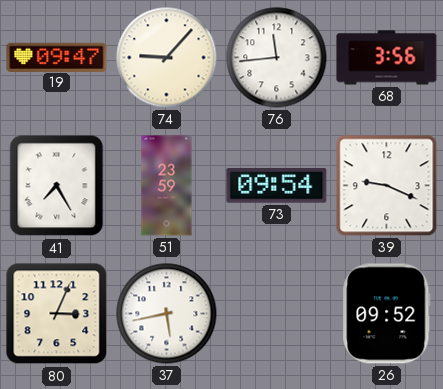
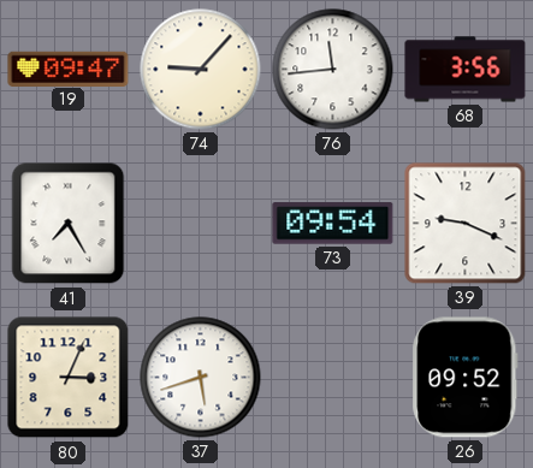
51: 23:59 -> none (167, 186)
37: 5:43 -> 5:42 (201, 378)
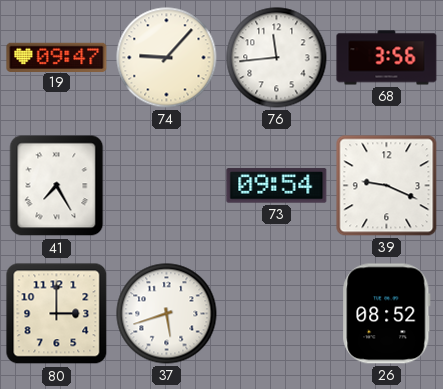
80: 3:04 -> 3:00 (57, 314)
26: 09:52 -> 08:52 (387, 314)
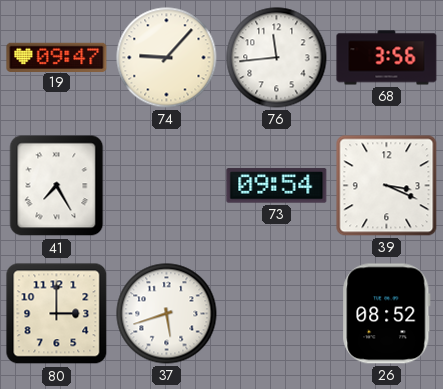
39: 9:19 -> 3:19 (387, 186)
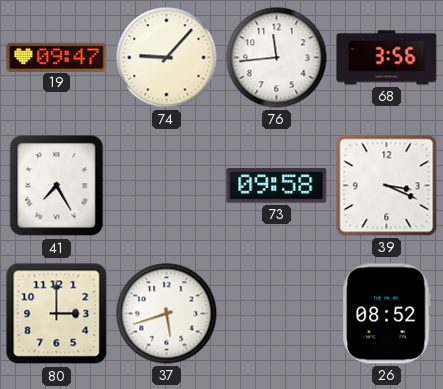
73: 09:54 -> 09:58 (277, 186)
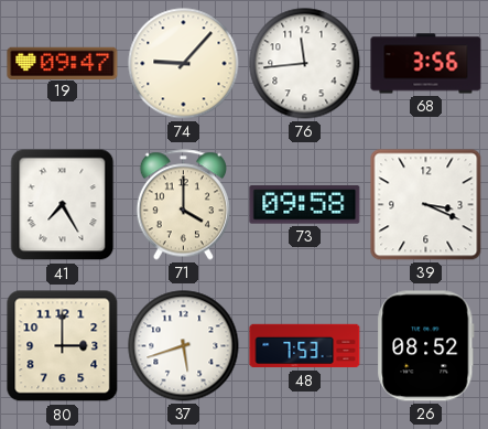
71: none -> 4:00 (183, 205)
48: none -> 7:53 (305, 346)
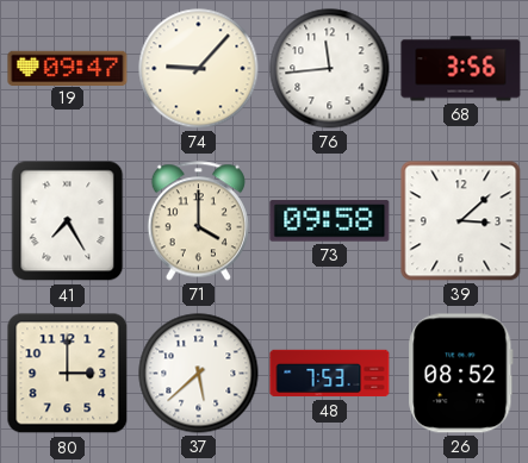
39: 3:19 -> 3:08 (461, 221)
37: 5:42 -> 5:38 (199, 374)
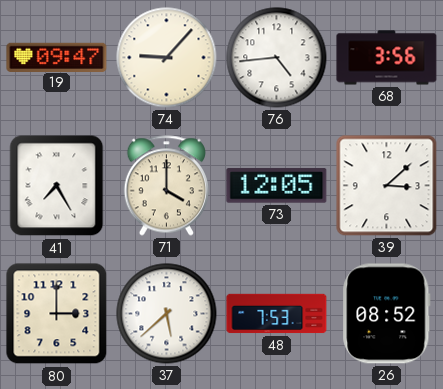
76: 11:44 -> 4:44 (277, 58)
73: 09:58 -> 12:05 (277, 186)
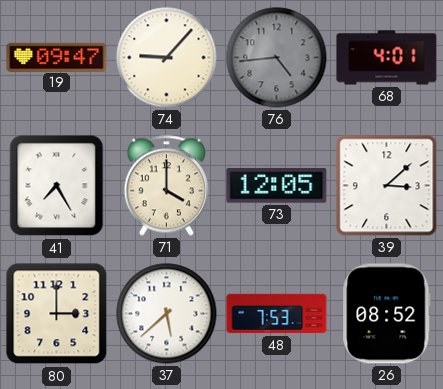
76 dial: white -> grey (277, 58)
68: 3:56 -> 4:01 (387, 58)
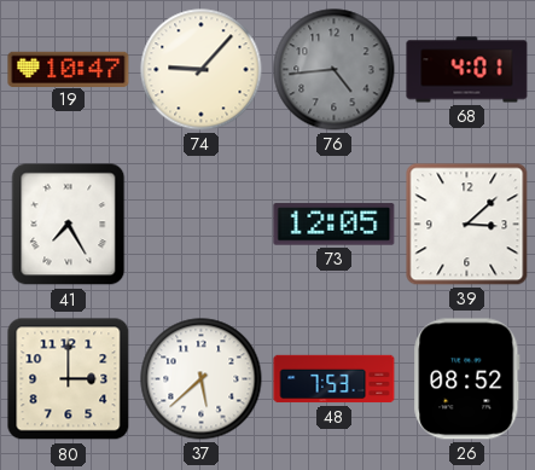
19: 09:47 -> 10:47 (69, 69)
71: 4:00 -> none (166, 186)
